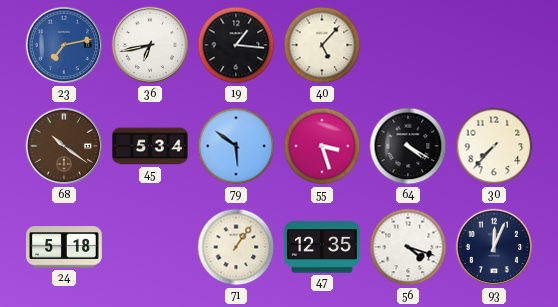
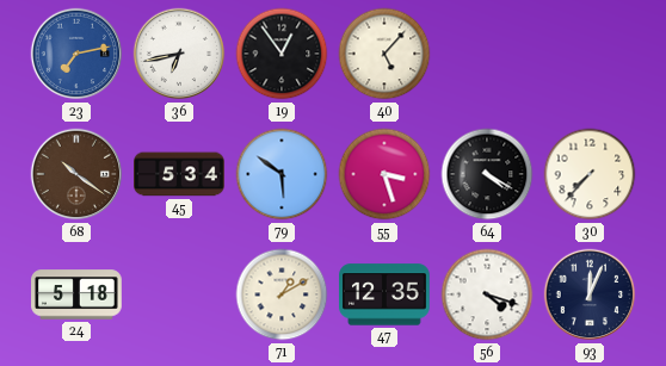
19: 1:16 -> 12:54 (282, 54)
71: 1:06 -> 1:10 (282, 294)
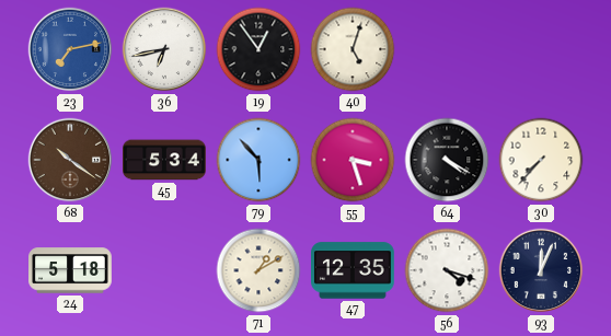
40: 5:07 -> 5:03 (353, 49)
79: 5:51 -> 5:53 (258, 160)
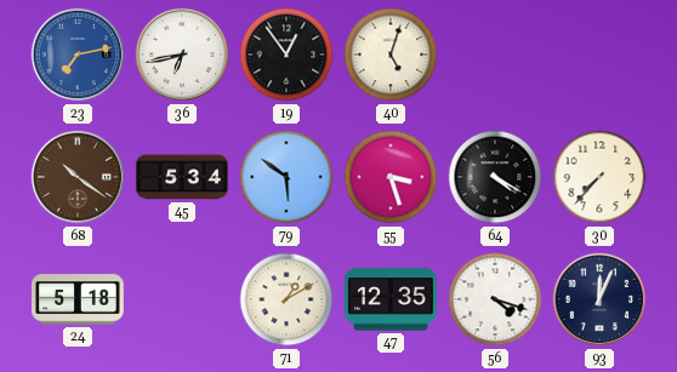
79: 5:53 -> 5:51 (286, 177)
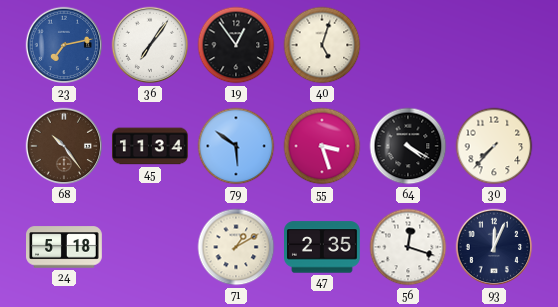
36: 6:43 -> 7:06 (150, 45)
68: 10:21 -> 10:24 (64, 146)
45: 5:34 -> 11:34 (151, 146)
47: 12:35 -> 2:35 (323, 247)
56: 4:18 -> 12:18 (408, 247)
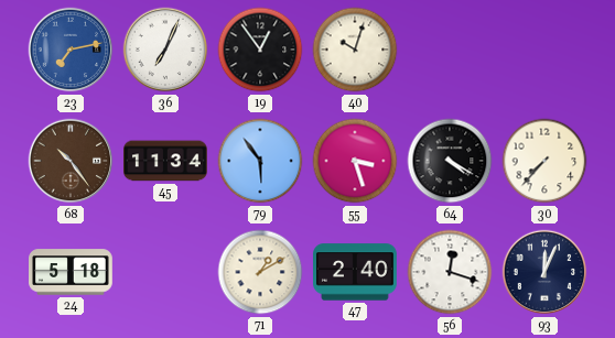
36: 7:06 -> 7:04 (165, 50)
40: 5:03 -> 10:03 (355, 50)
79: 5:51 -> 5:54 (260, 161)
47: 2:35 -> 2:40 (356, 272)
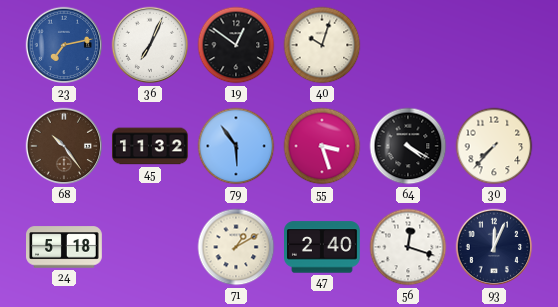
19: 12:54 -> 12:51 (236, 45)
45: 11:34 -> 11:32 (151, 146)
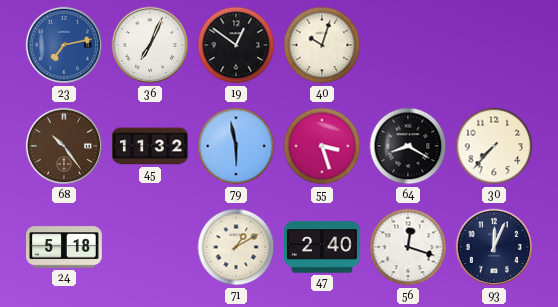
79: 5:54 -> 5:58 (236, 146)
64: 4:20 -> 8:20 (408, 146)
